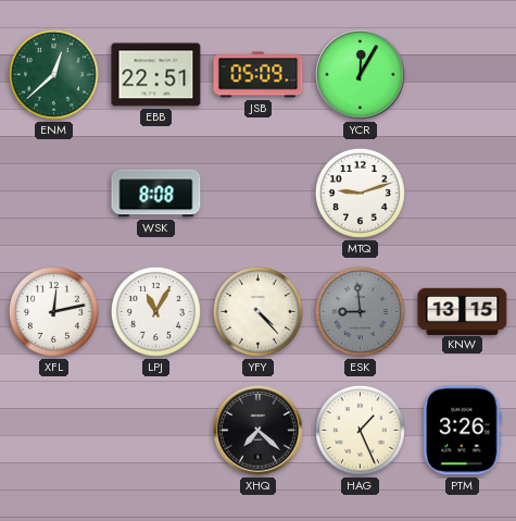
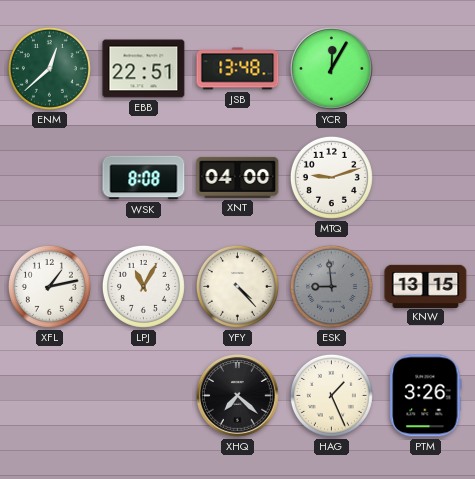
JSB: 05:09 -> 13:48 (238, 69)
XNT: none -> 04:00 (238, 177)
XFL: 12:13 -> 1:13 (49, 286)
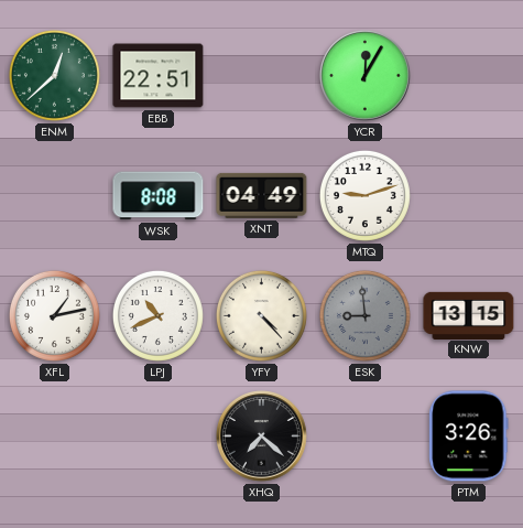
JSB: 13:48 -> none (238, 69)
XNT: 04:00 -> 04:49 (262, 195)
LPJ: 11:05 -> 10:41 (157, 315)
HAG: 1:26 -> none (331, 395)
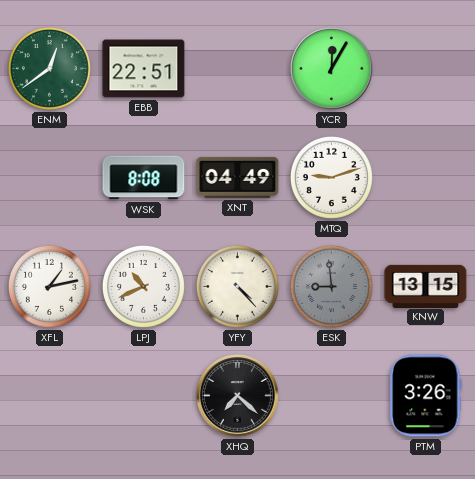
ENM: 12:38 -> 12:39 (49, 68)
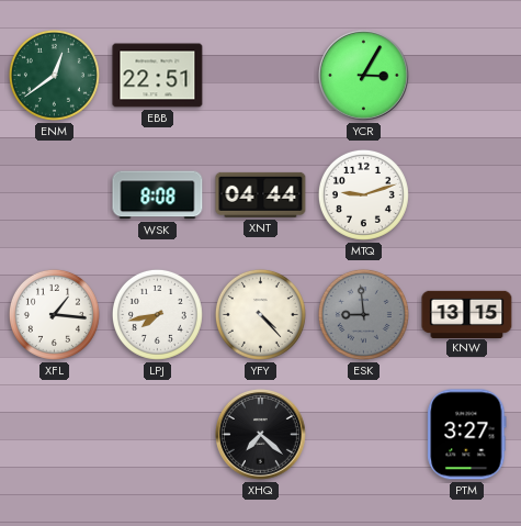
YCR: 12:05 -> 3:05 (364, 76)
XNT: 04:49 -> 04:44 (261, 194)
XFL: 1:13 -> 1:16 (54, 314)
LPJ: 10:41 -> 7:43 (157, 314)
PTM: 3:26 -> 3:27 (467, 435)
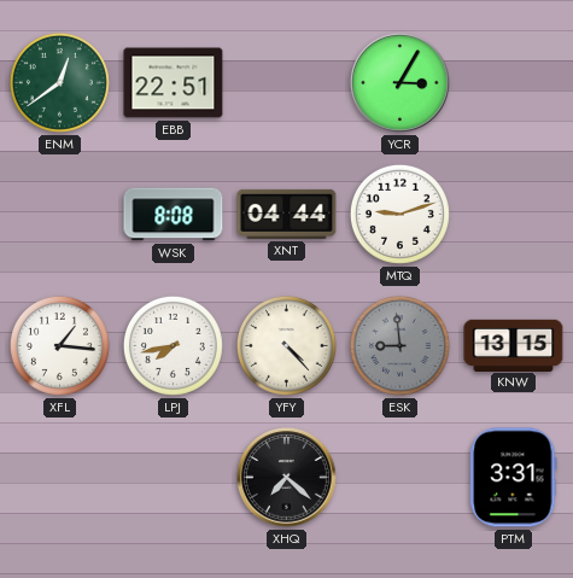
PTM: 3:27 -> 3:31 (514, 478)
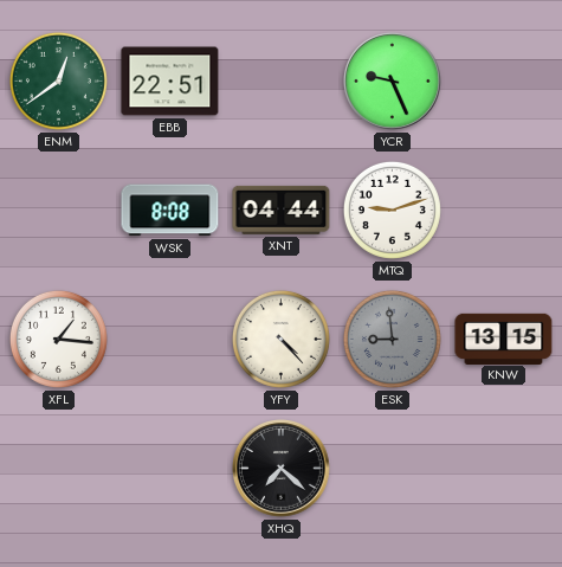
YCR: 3:05 -> 9:26 (393, 82)
LPJ: 7:43 -> none (173, 345)
PTM: 3:31 -> none (514, 478)
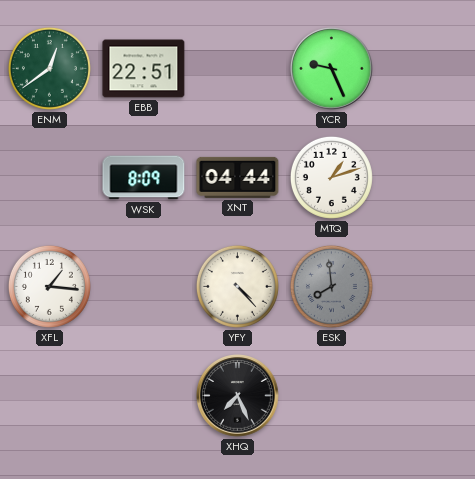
WSK: 8:08 -> 8:09 (144, 178)
MTQ: 9:12 -> 1:12 (331, 177)
ESK: 8:59 -> 7:59 (331, 286)
KNW: 13:15 -> none (504, 339)
XHQ: 7:22 -> 7:26 (238, 396)
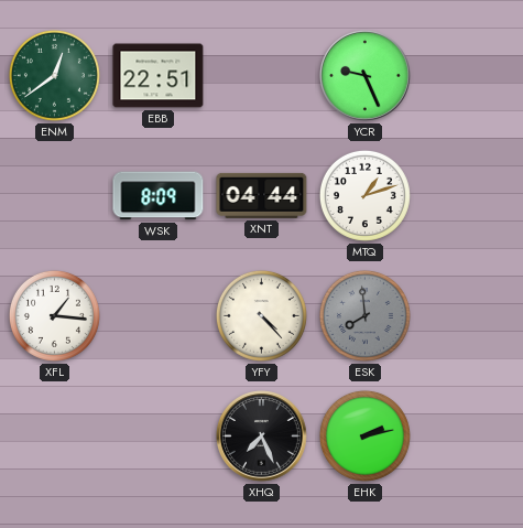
EHK: none -> 2:13 (364, 435)
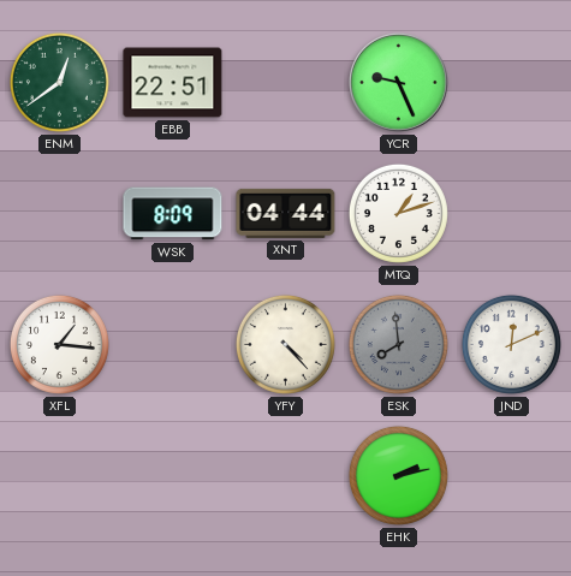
JND: none -> 12:11 (511, 344)
XHQ: 7:26 -> none (262, 437)
